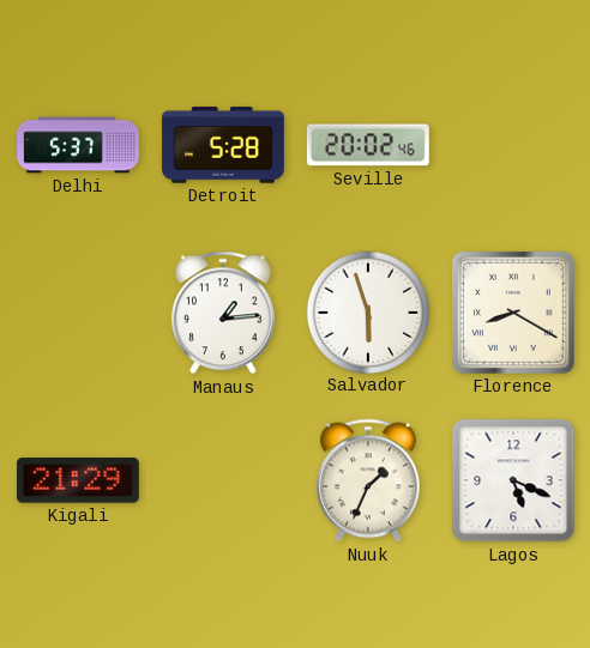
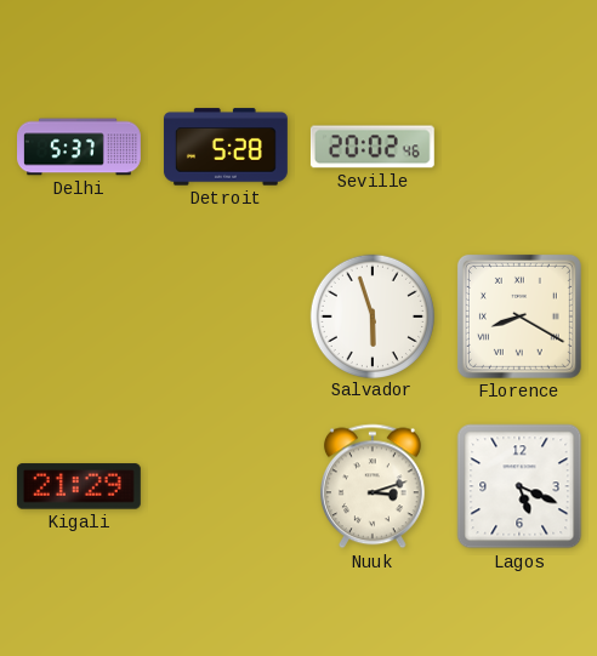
Manaus: 1:14 -> none (223, 313)
Nuuk: 1:34 -> 3:12 (373, 486)
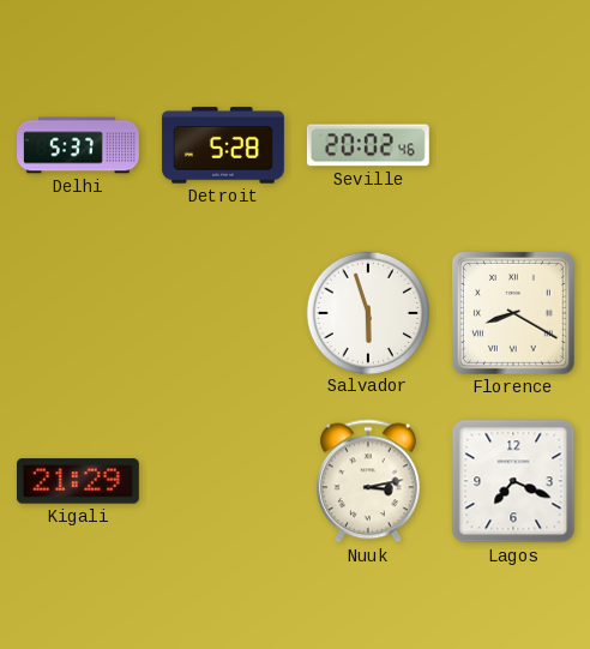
Nuuk: 3:12 -> 3:13 (368, 481)
Lagos: 5:19 -> 7:19 (513, 481)
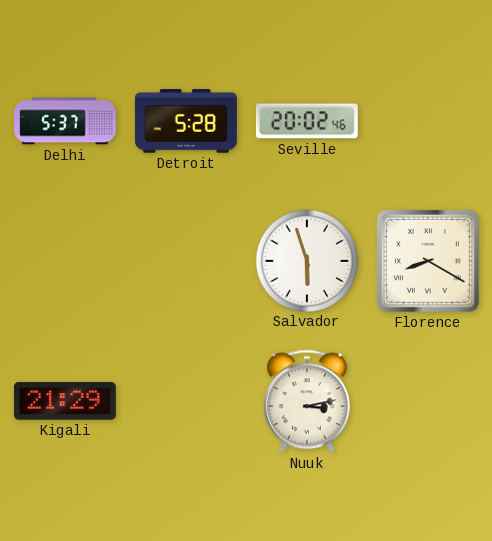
Lagos: 7:19 -> none (513, 481)
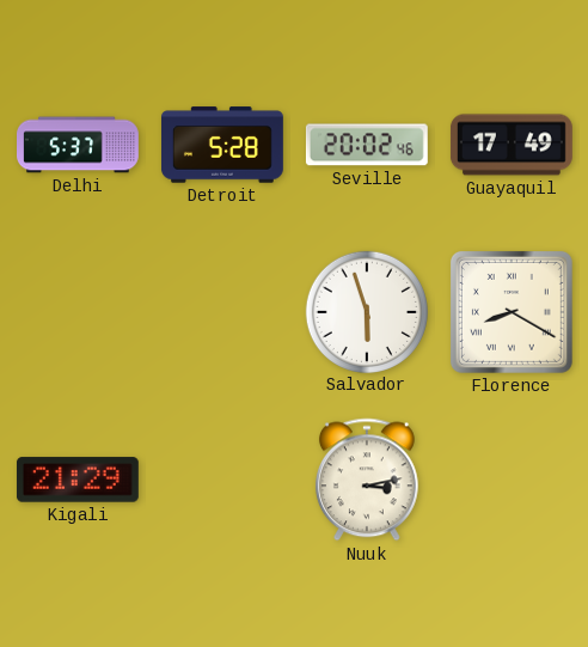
Guayaquil: none -> 17:49 (512, 145)
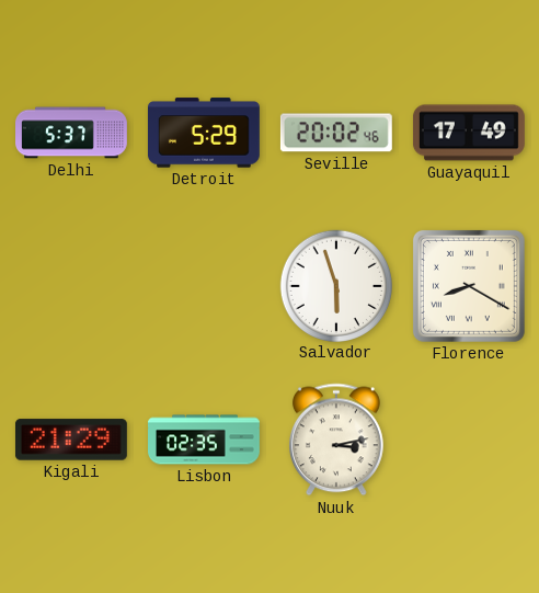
Detroit: 5:28 -> 5:29 (204, 133)
Lisbon: none -> 02:35 (205, 440)
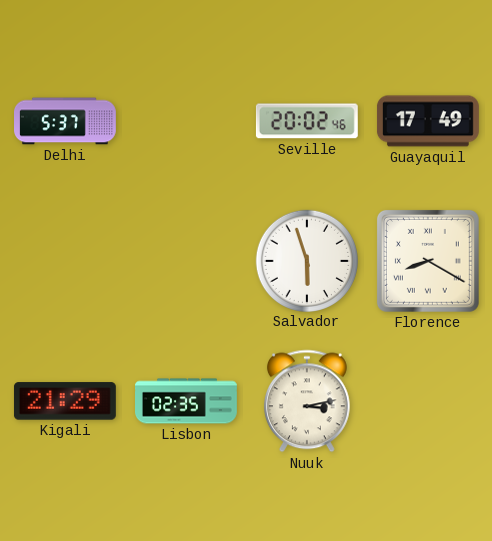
Detroit: 5:29 -> none (204, 133)
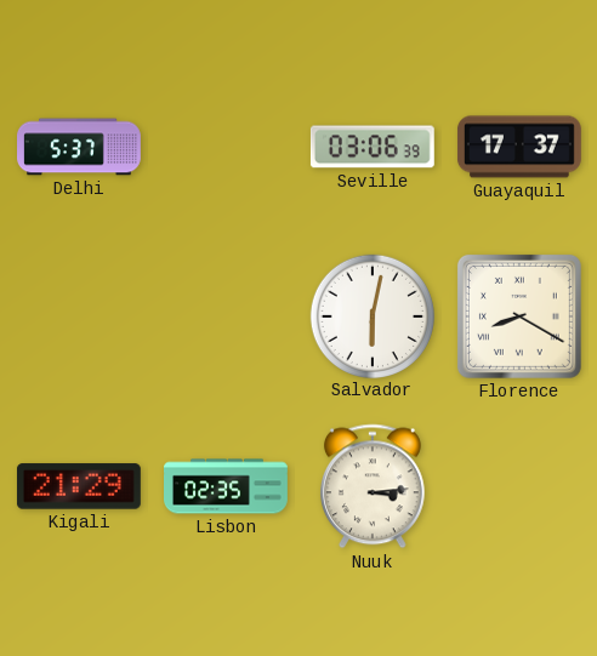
Seville: 20:02 -> 03:06 (373, 147)
Guayaquil: 17:49 -> 17:37 (519, 147)
Salvador: 5:57 -> 6:02 (371, 315)
Nuuk: 3:13 -> 3:14 (373, 486)
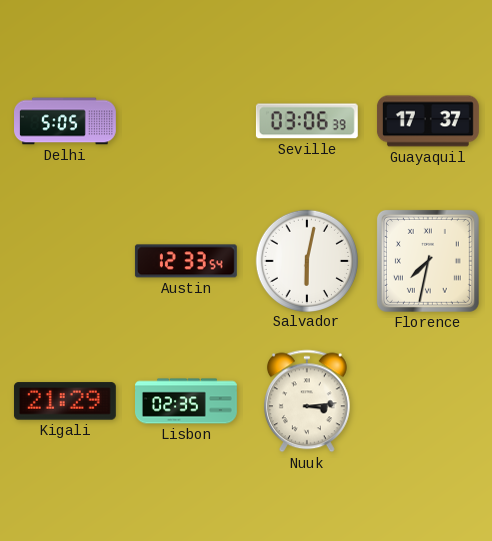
Delhi: 5:37 -> 5:05 (66, 121)
Austin: none -> 12:33 (186, 261)
Florence: 8:20 -> 7:32 (428, 261)
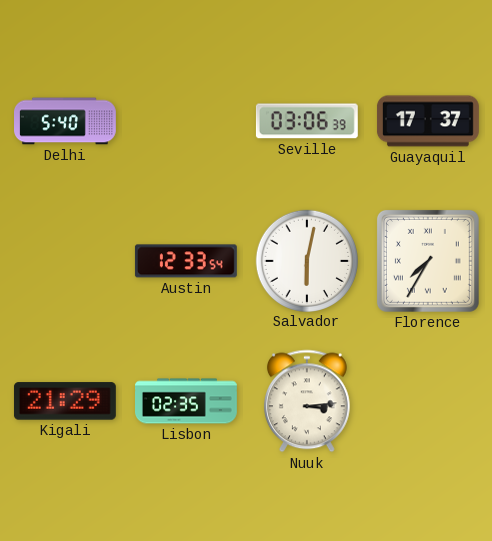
Delhi: 5:05 -> 5:40 (66, 121)
Florence: 7:32 -> 7:35 (428, 261)
